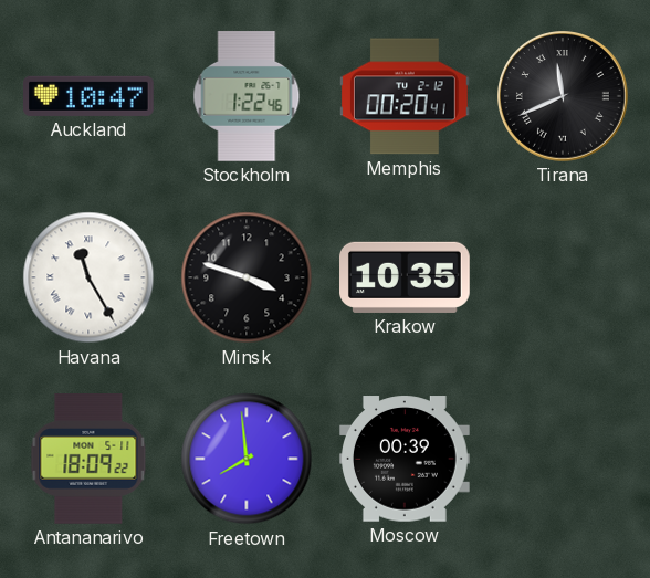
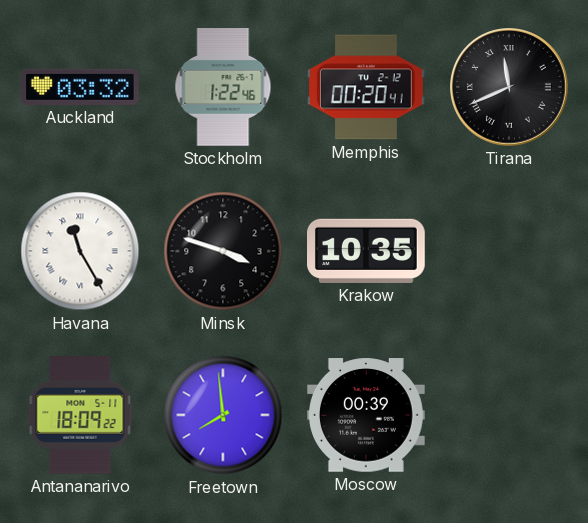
Auckland: 10:47 -> 03:32 (81, 87)
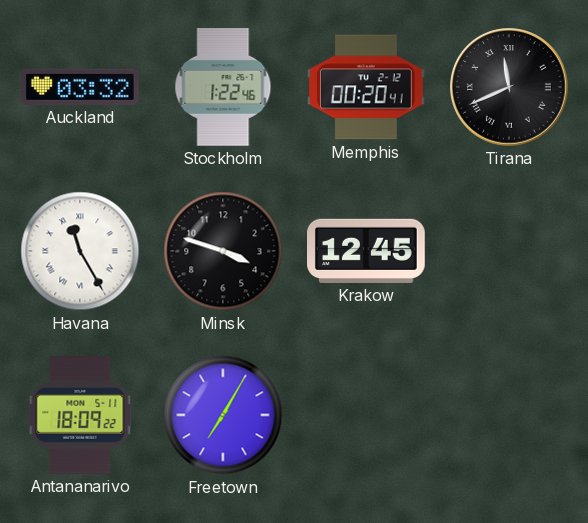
Krakow: 10:35 -> 12:45 (367, 251)
Freetown: 7:59 -> 7:05 (223, 415)
Moscow: 00:39 -> none (367, 415)
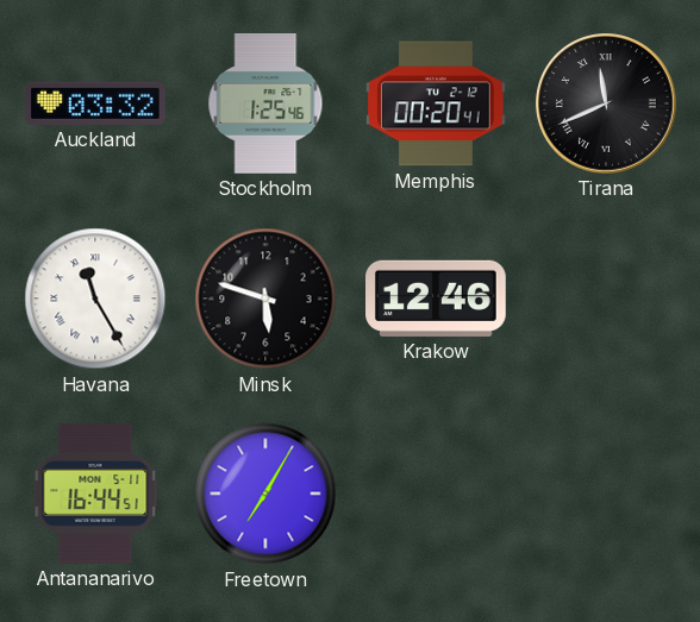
Stockholm: 1:22 -> 1:25 (265, 105)
Minsk: 3:48 -> 5:48 (265, 299)
Krakow: 12:45 -> 12:46 (437, 299)
Antananarivo: 18:09 -> 16:44 (95, 495)
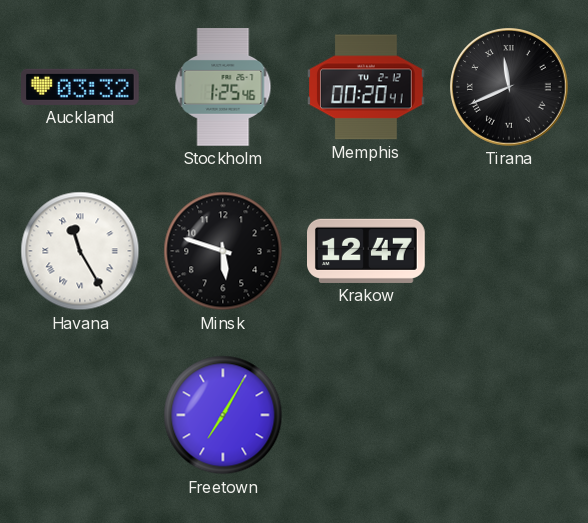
Krakow: 12:46 -> 12:47 (367, 251)
Antananarivo: 16:44 -> none (95, 495)
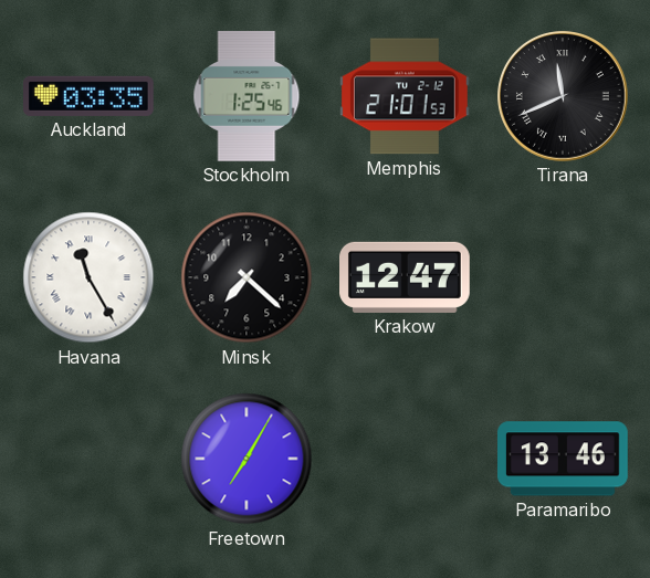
Auckland: 03:32 -> 03:35 (90, 96)
Memphis: 00:20 -> 21:01 (406, 96)
Minsk: 5:48 -> 7:22 (247, 277)
Paramaribo: none -> 13:46 (564, 459)
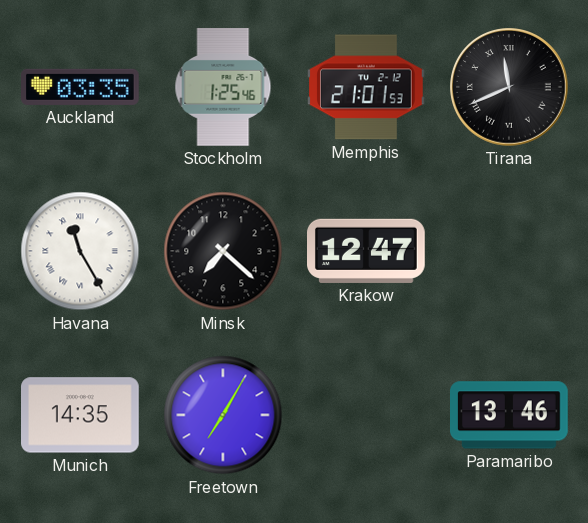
Munich: none -> 14:35 (81, 415)
